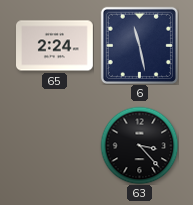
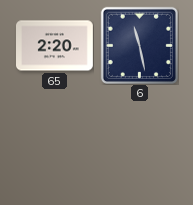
65: 2:24 -> 2:20 (55, 46)
63: 3:23 -> none (139, 145)
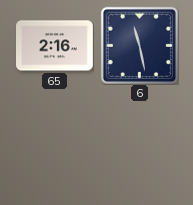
65: 2:20 -> 2:16 (55, 46)
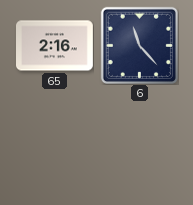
6: 11:28 -> 11:23 (139, 45)
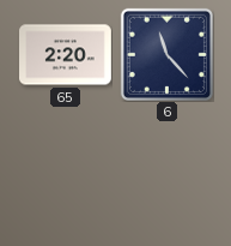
65: 2:16 -> 2:20 (66, 55)
